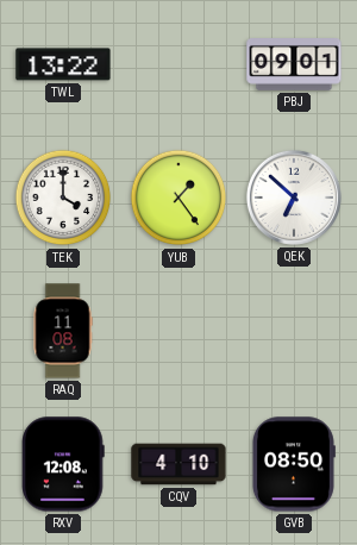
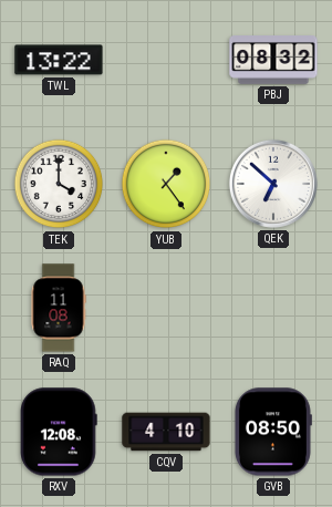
PBJ: 09:01 -> 08:32 (273, 61)
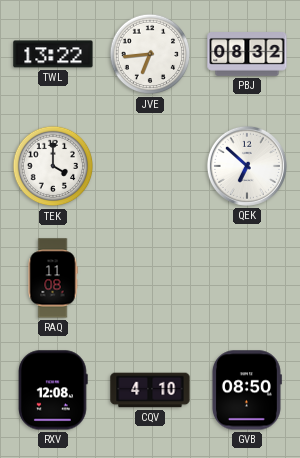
JVE: none -> 6:44 (150, 54)
YUB: 1:24 -> none (166, 184)
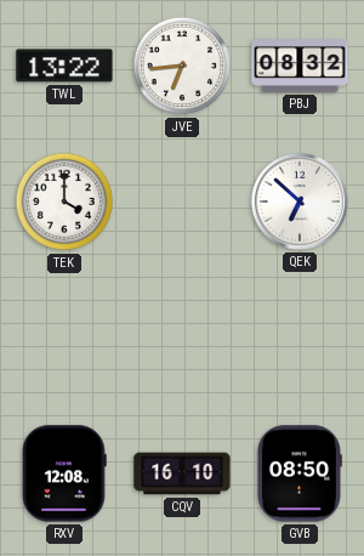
RAQ: 11:08 -> none (53, 278)
CQV: 4:10 -> 16:10 (182, 473)
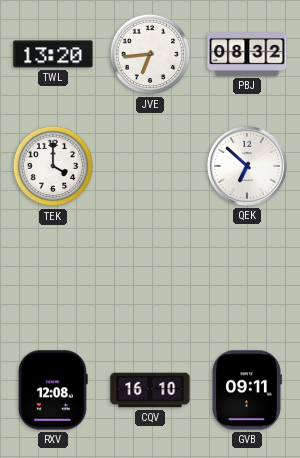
TWL: 13:22 -> 13:20 (53, 54)
GVB: 08:50 -> 09:11 (247, 390)
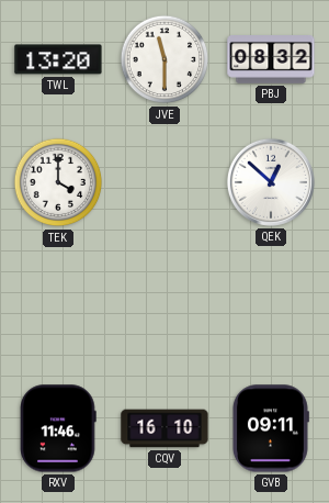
JVE: 6:44 -> 11:30 (164, 59)
QEK: 6:52 -> 12:52 (271, 182)
RXV: 12:08 -> 11:46 (58, 428)
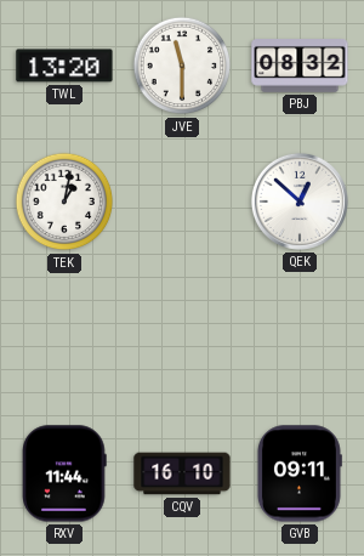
TEK: 4:00 -> 1:02 (64, 202)
RXV: 11:46 -> 11:44 (64, 473)
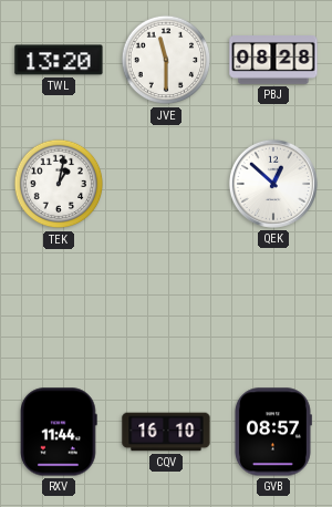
PBJ: 08:32 -> 08:28 (273, 61)
GVB: 09:11 -> 08:57 (273, 432)
